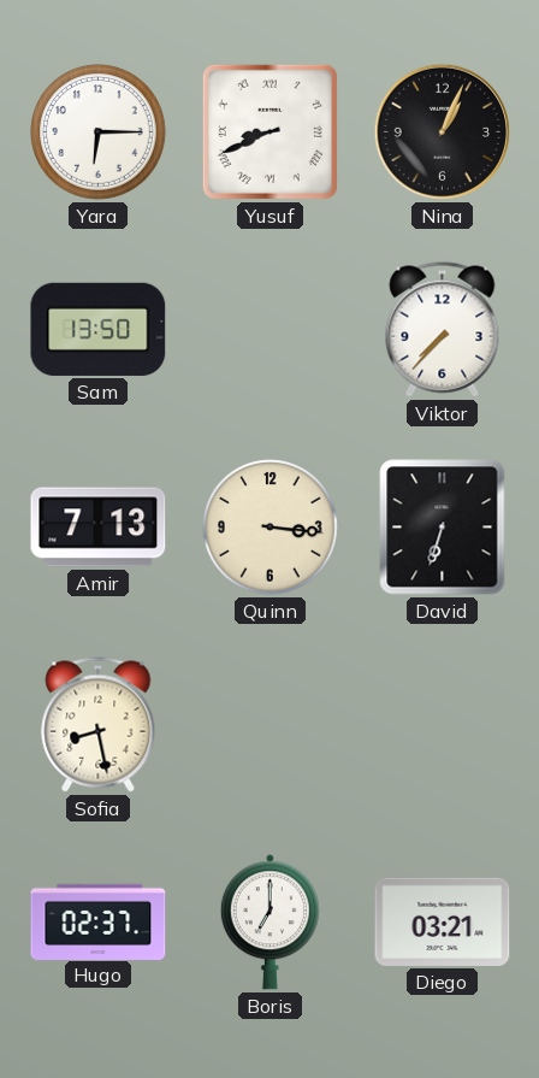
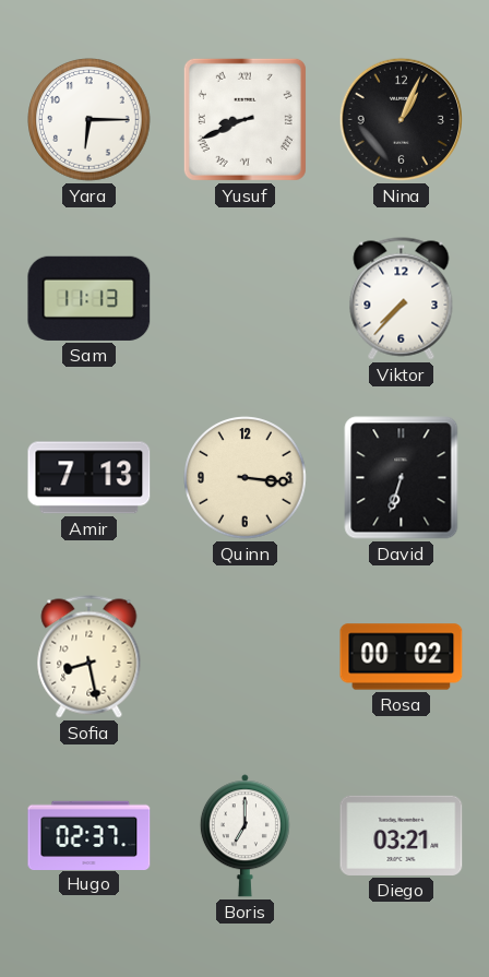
Sam: 13:50 -> 11:13 (90, 298)
Rosa: none -> 00:02 (402, 657)
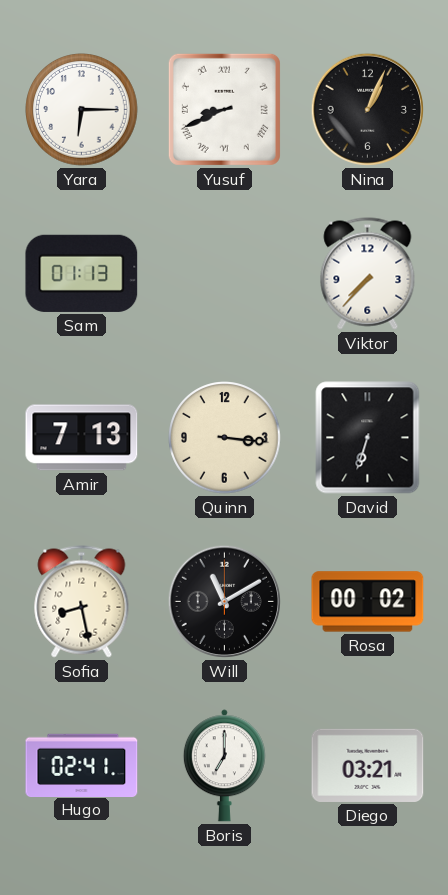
Sam: 11:13 -> 01:13 (82, 273)
Will: none -> 11:10 (224, 601)
Hugo: 02:37 -> 02:41 (82, 765)
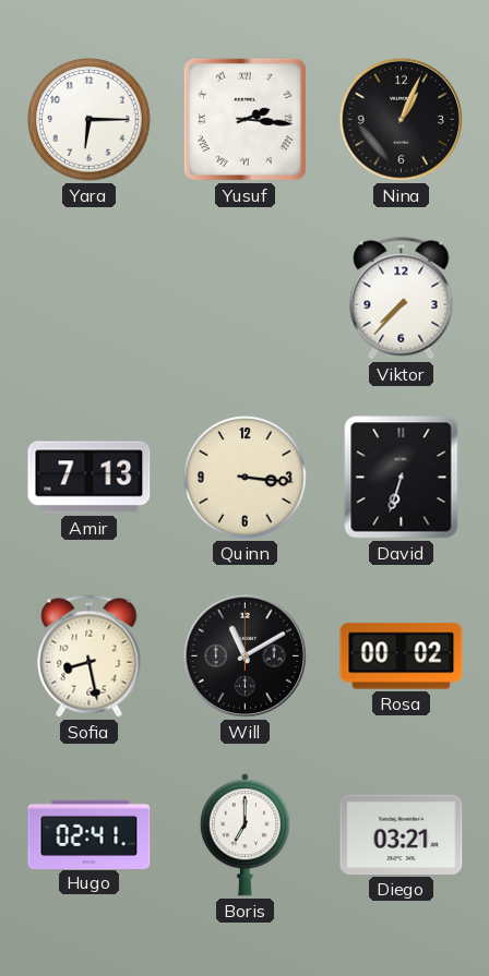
Yusuf: 8:41 -> 2:16 (244, 119)
Sam: 01:13 -> none (82, 273)
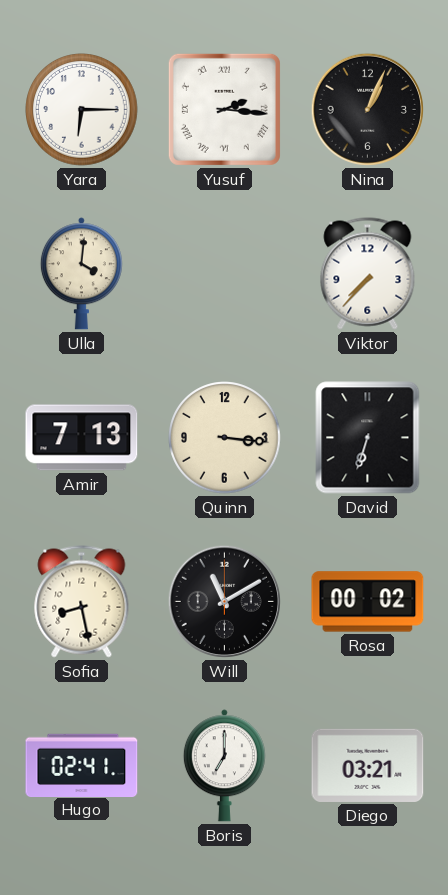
Ulla: none -> 4:01 (81, 274)
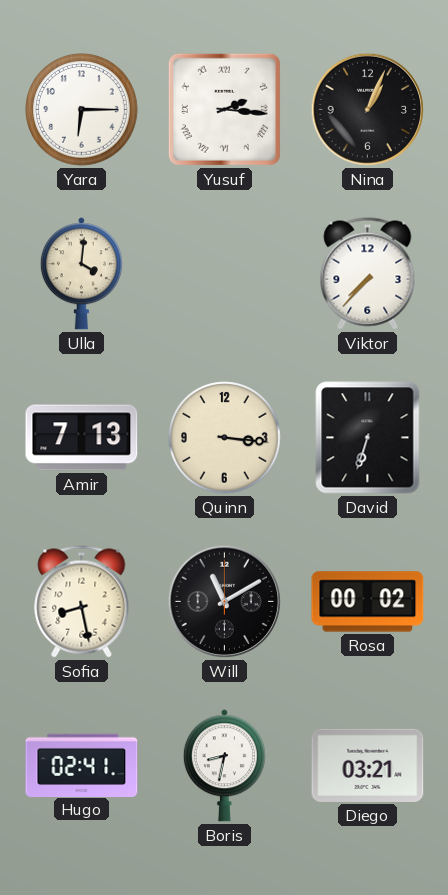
Boris: 7:00 -> 8:32 (224, 766)
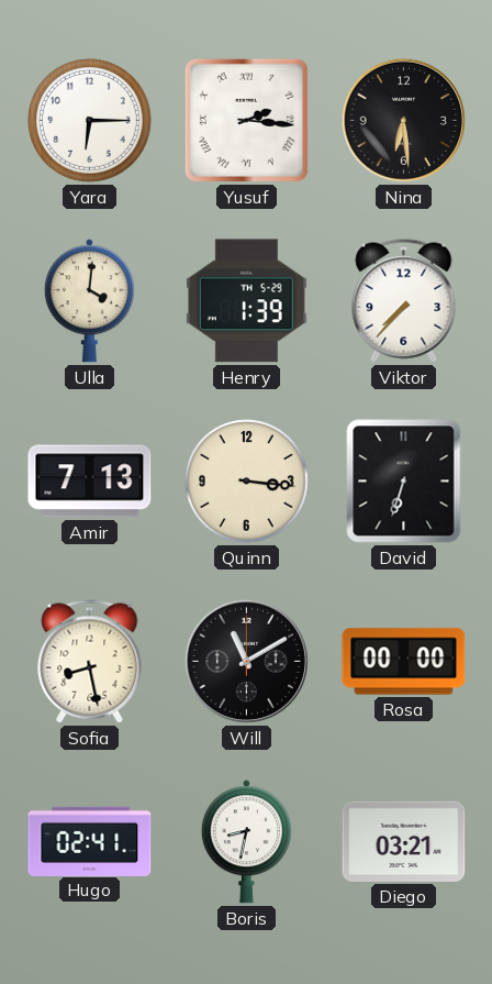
Nina: 1:04 -> 6:29 (403, 120)
Henry: none -> 1:39 (246, 301)
Rosa: 00:02 -> 00:00 (404, 662)
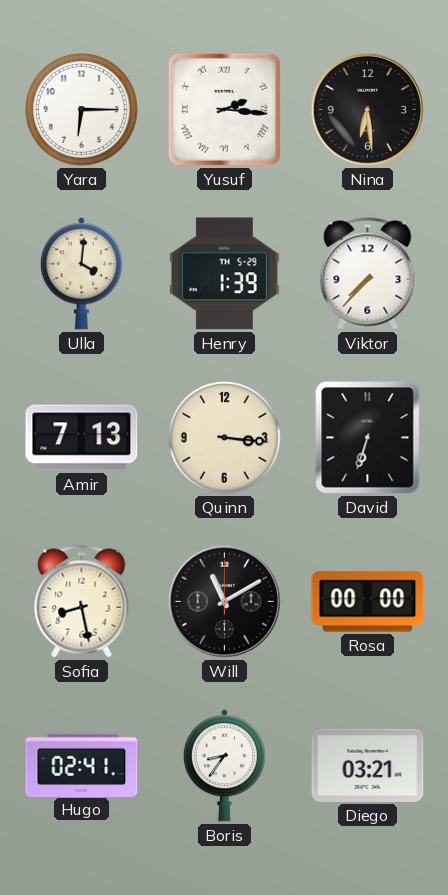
Boris: 8:32 -> 8:36 (224, 766)
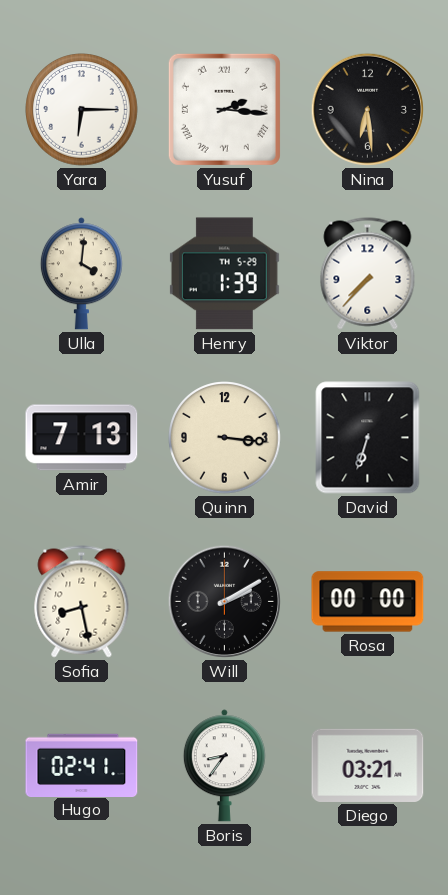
Will: 11:10 -> 2:10 (224, 601)
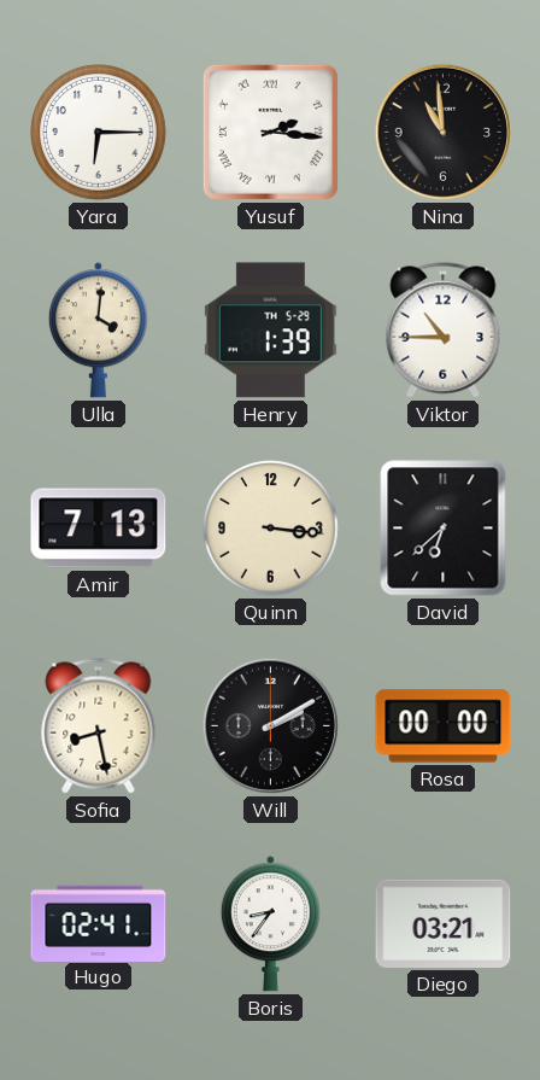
Nina: 6:29 -> 10:59 (442, 132)
Viktor: 7:37 -> 10:45 (444, 331)
David: 6:33 -> 6:38 (444, 529)
